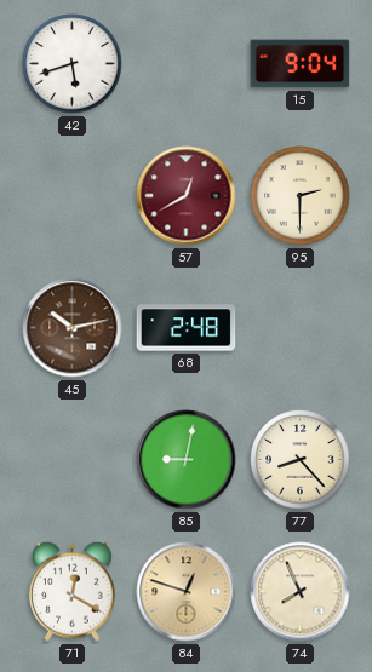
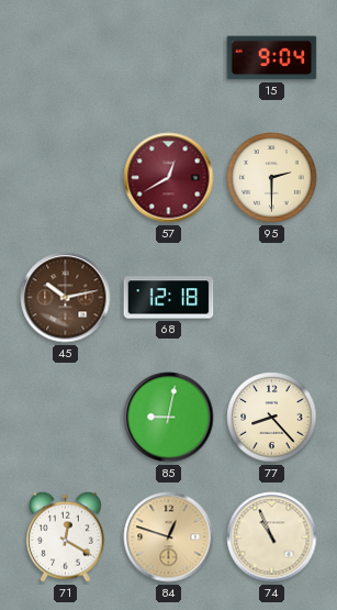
42: 5:42 -> none (73, 64)
68: 2:48 -> 12:18 (169, 298)
74: 7:56 -> 10:56 (272, 537)
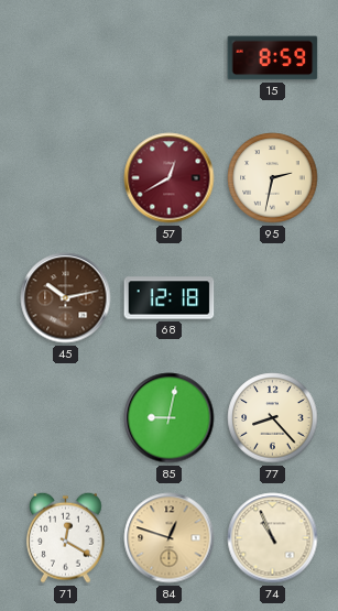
15: 9:04 -> 8:59 (273, 58)
95: 2:30 -> 2:32 (273, 178)
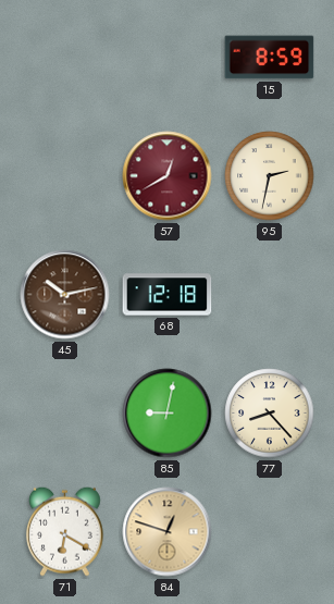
71: 12:20 -> 6:20 (65, 531)
74: 10:56 -> none (273, 538)
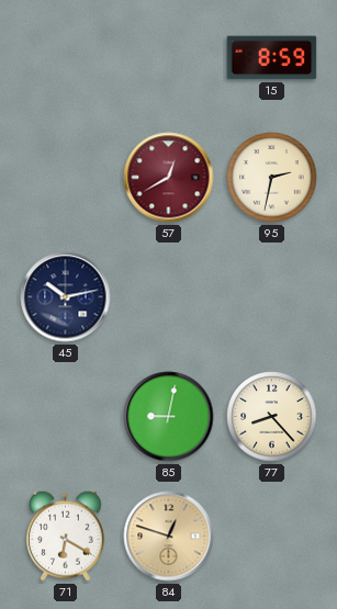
45 dial: brown -> navy (66, 297)
68: 12:18 -> none (168, 295)
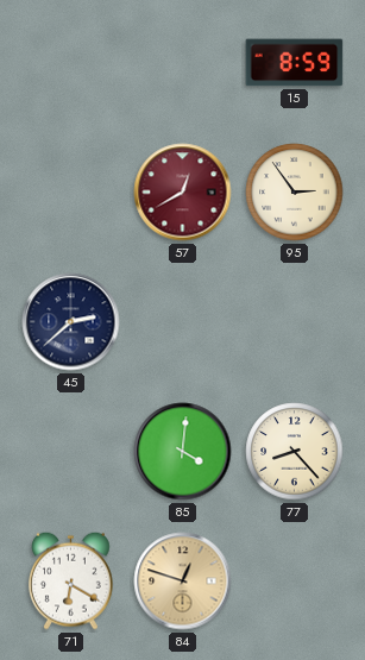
95: 2:32 -> 2:54 (295, 193)
45: 10:13 -> 2:38 (71, 322)
85: 9:02 -> 4:01 (183, 452)
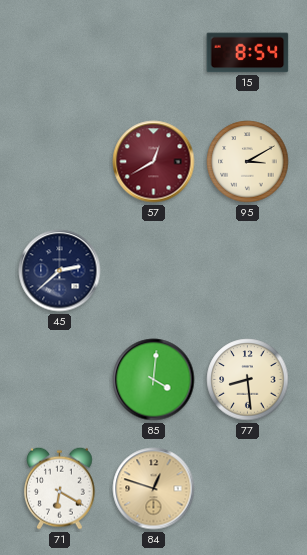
15: 8:59 -> 8:54 (248, 53)
95: 2:54 -> 3:10 (248, 162)
77: 8:23 -> 8:29 (248, 380)
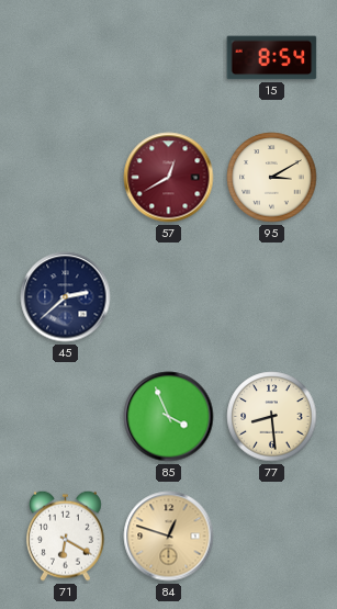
85: 4:01 -> 3:56 (169, 417)
